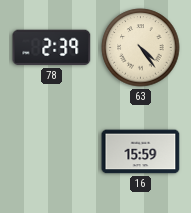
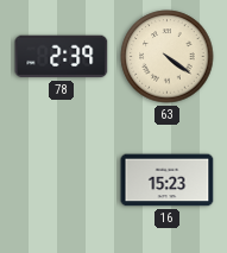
63: 4:24 -> 4:21 (168, 57)
16: 15:59 -> 15:23 (168, 181)
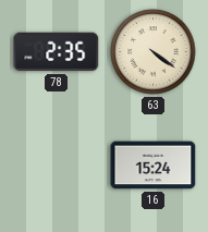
78: 2:39 -> 2:35 (57, 52)
16: 15:23 -> 15:24 (154, 166)
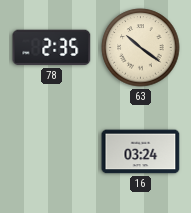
63: 4:21 -> 10:21 (141, 48)
16: 15:24 -> 03:24 (141, 152)
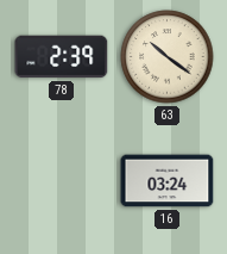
78: 2:35 -> 2:39 (62, 57)
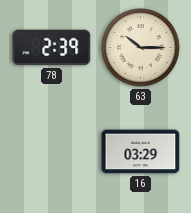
63: 10:21 -> 10:15 (141, 48)
16: 03:24 -> 03:29 (141, 152)
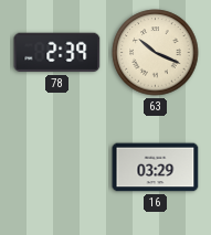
63: 10:15 -> 10:19 (156, 53)
